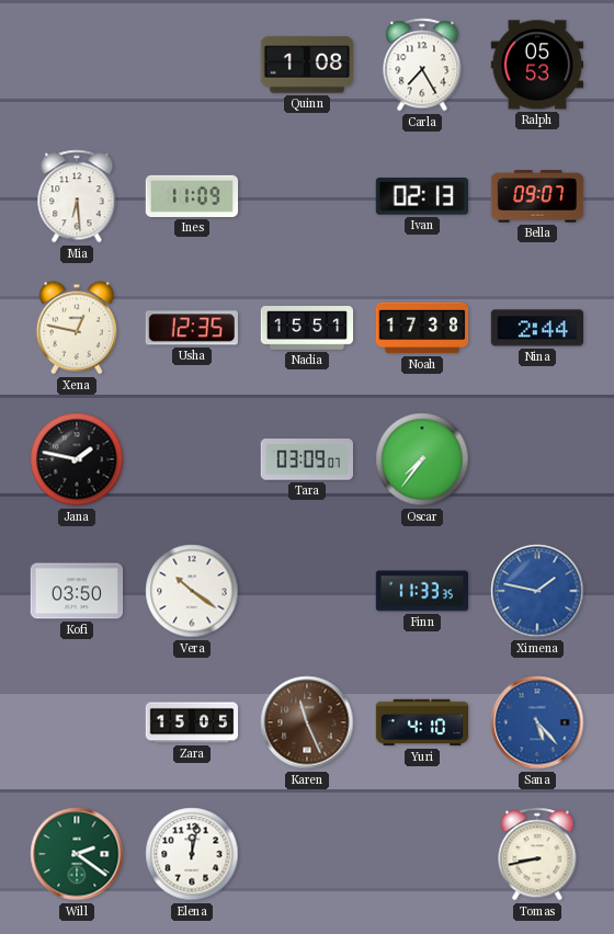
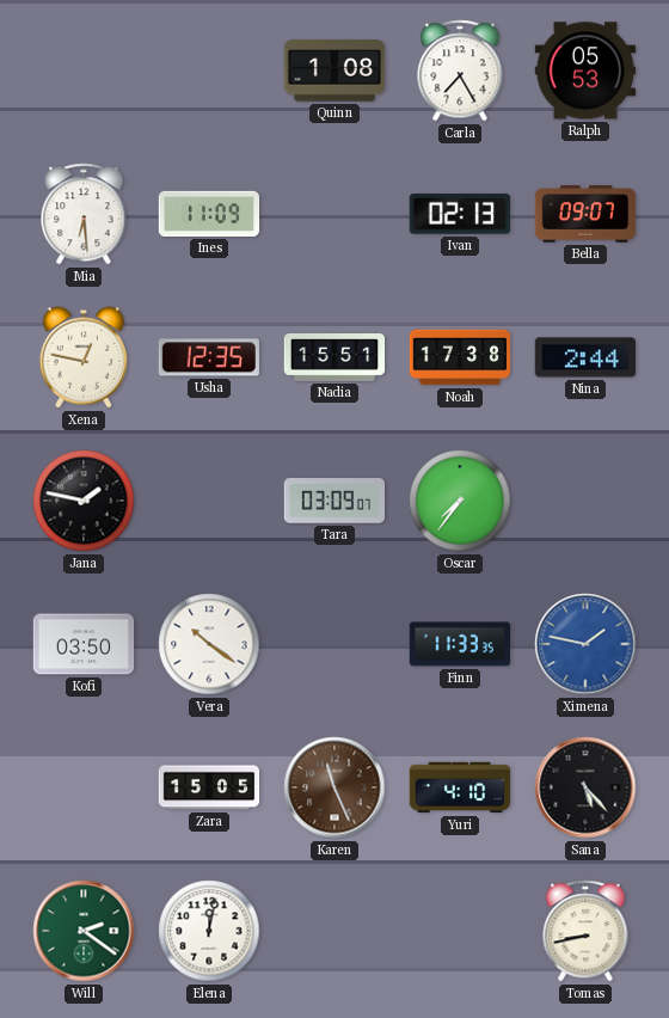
Sana dial: blue -> black (585, 787)
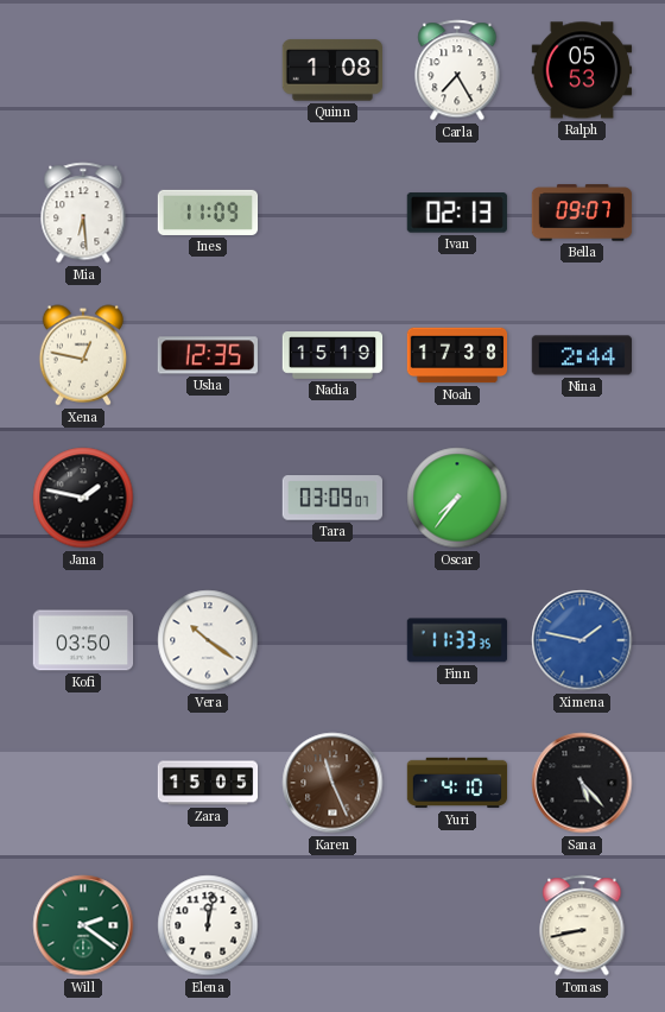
Nadia: 15:51 -> 15:19 (332, 356)
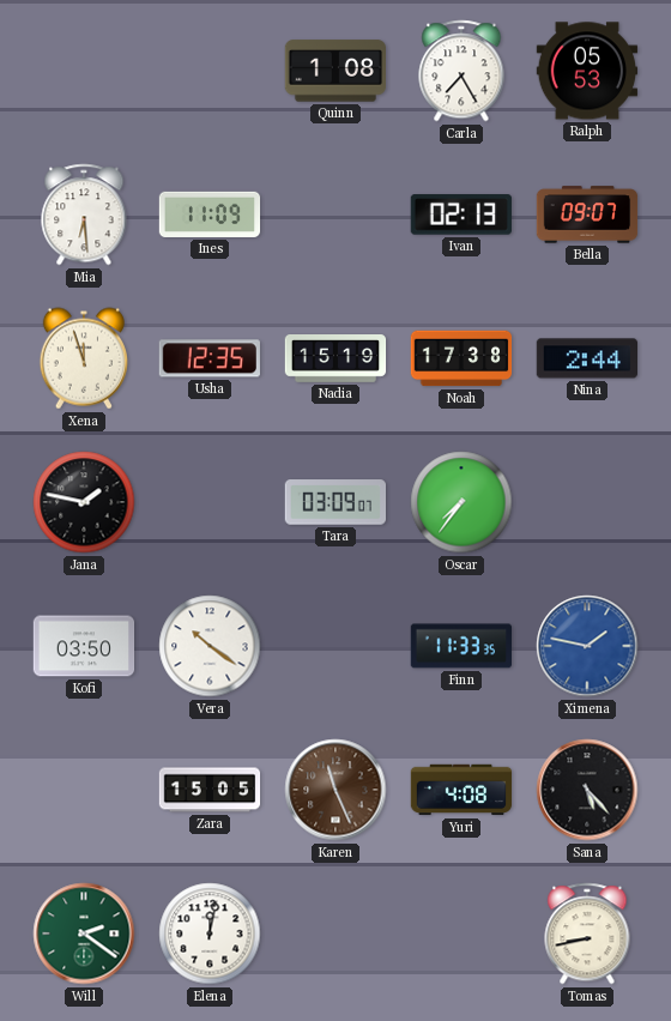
Xena: 12:47 -> 11:57 (83, 358)
Yuri: 4:10 -> 4:08 (461, 790)
